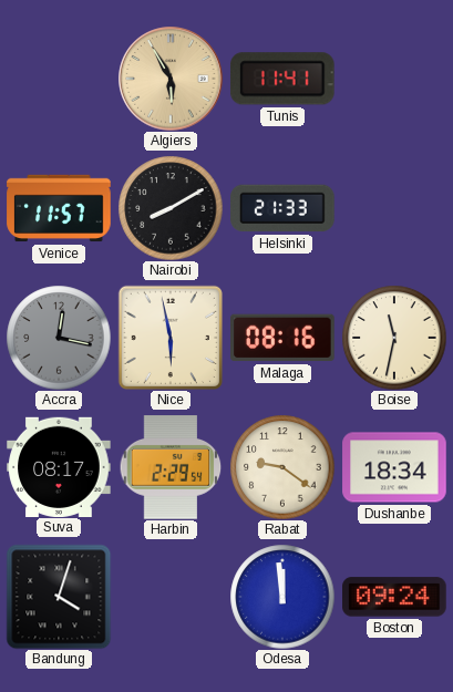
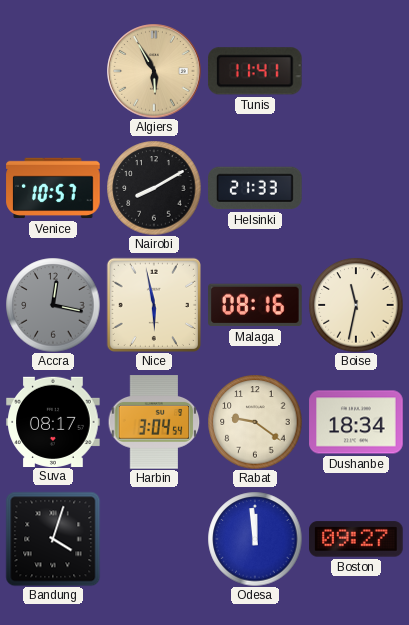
Venice: 11:57 -> 10:57 (53, 188)
Harbin: 2:29 -> 3:04 (154, 422)
Boston: 09:24 -> 09:27 (356, 539)
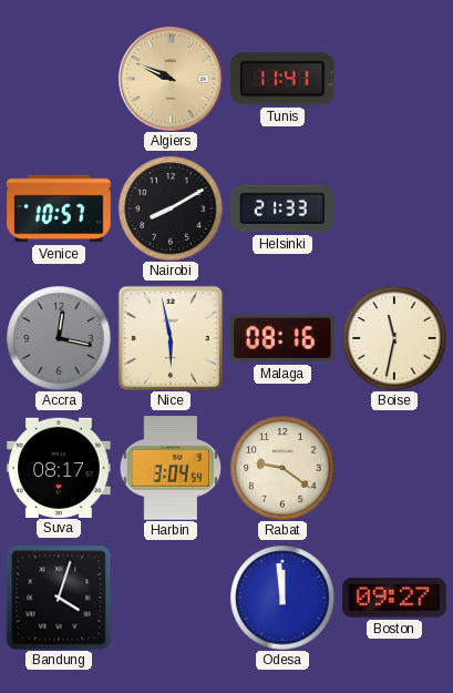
Algiers: 5:55 -> 9:49 (171, 79)
Dushanbe: 18:34 -> none (356, 422)
